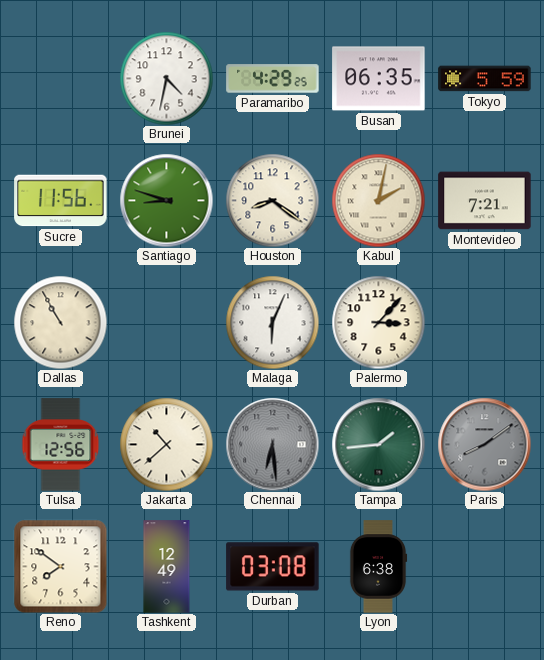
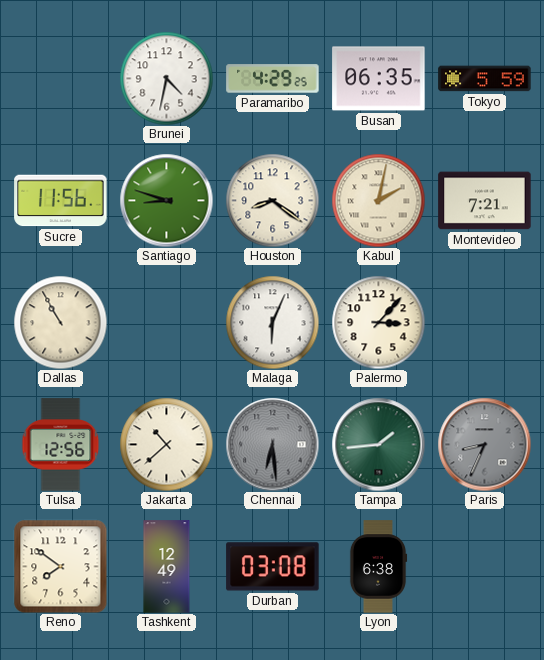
Paris: 8:09 -> 8:34 (484, 444)
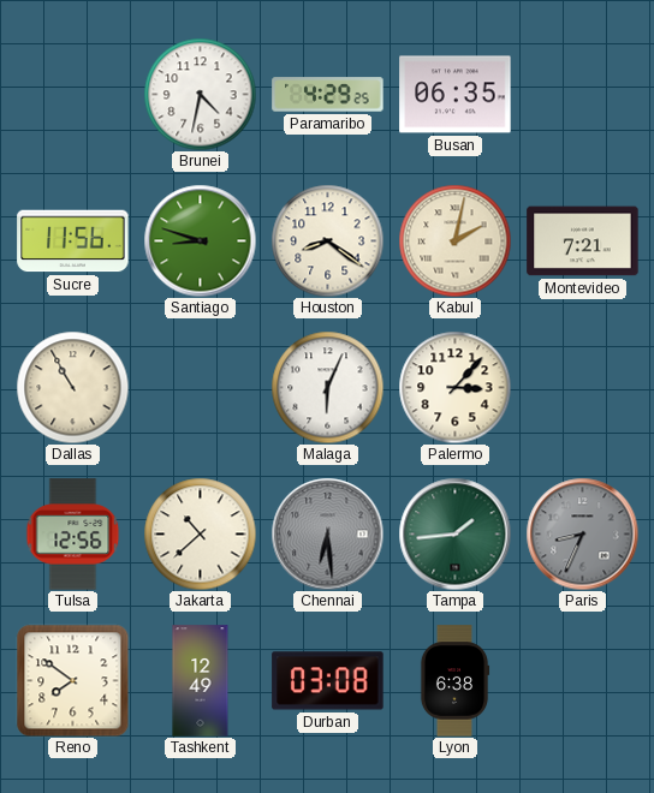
Tokyo: 5:59 -> none (485, 79)
